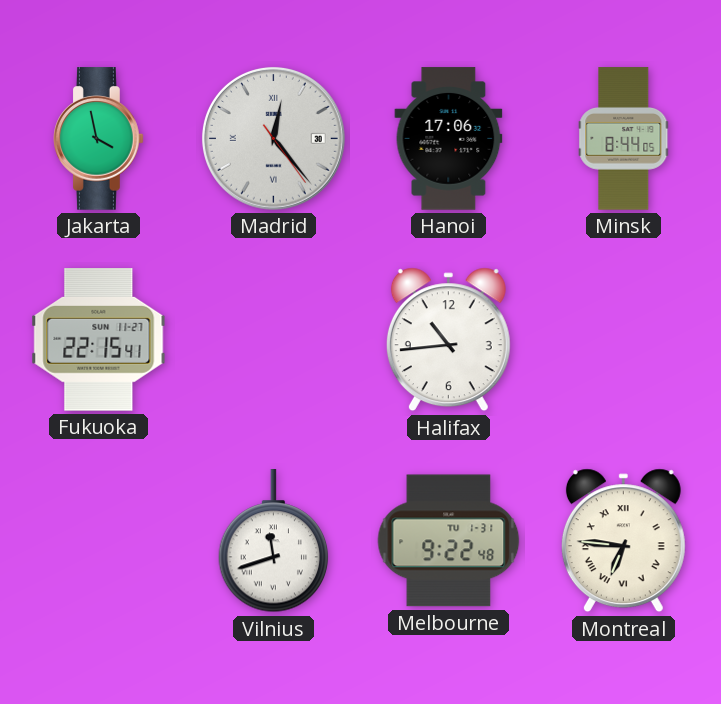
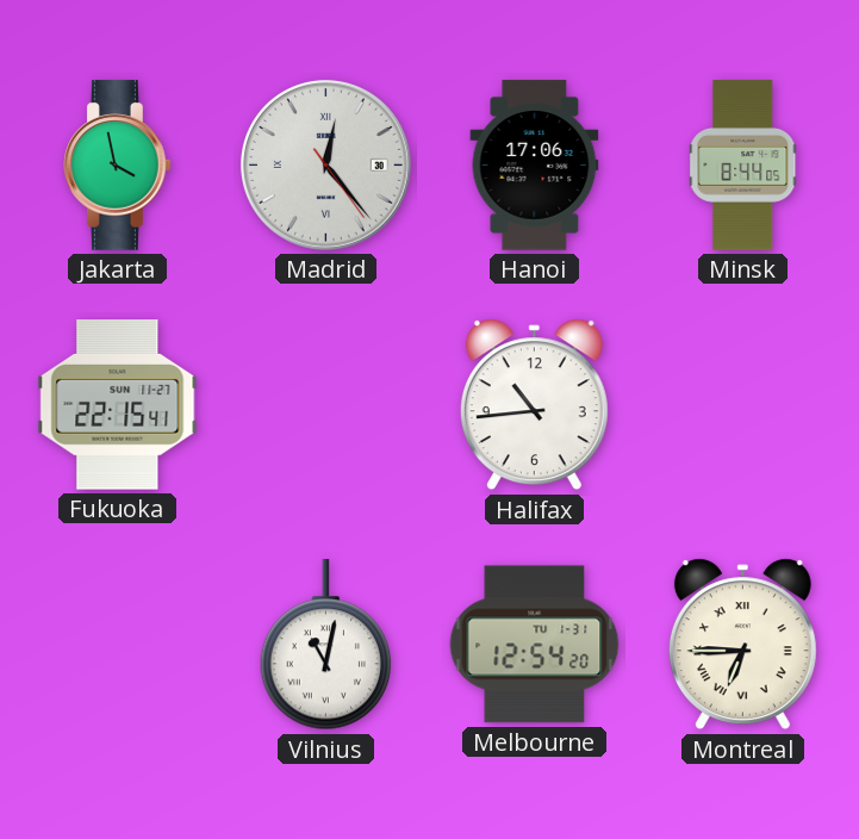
Vilnius: 11:42 -> 11:02 (326, 645)
Melbourne: 9:22 -> 12:54 (535, 645)
Montreal: 6:46 -> 6:45 (742, 645)
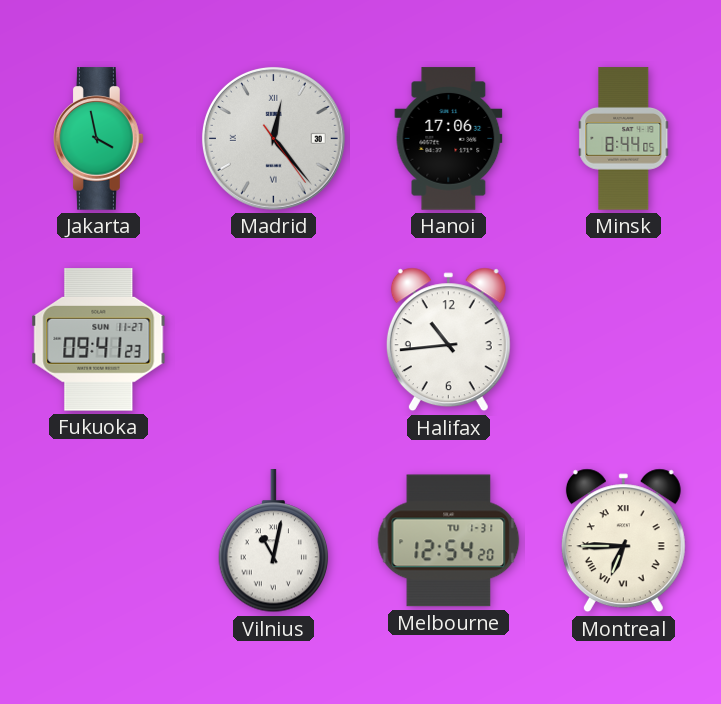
Fukuoka: 22:15 -> 09:41 (99, 340)
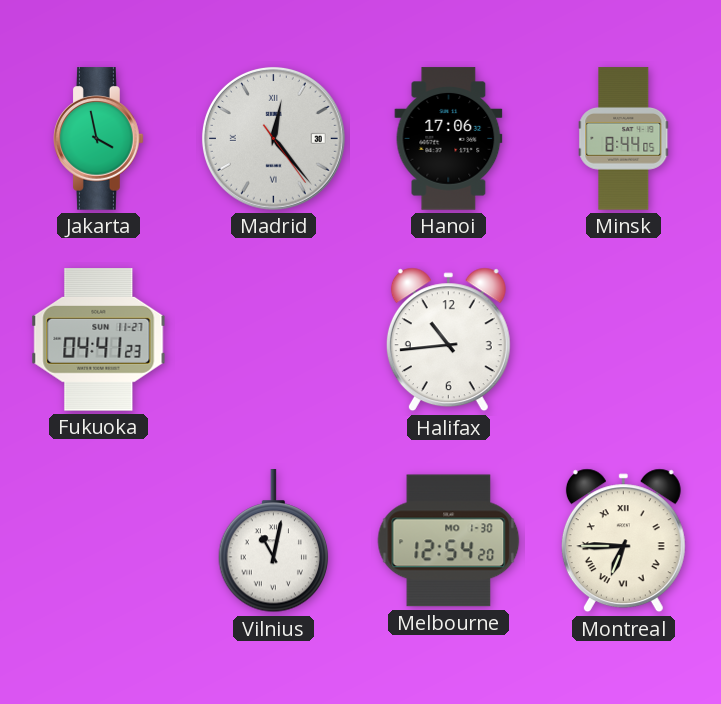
Fukuoka: 09:41 -> 04:41 (99, 340)
Melbourne date: TU 1-31 -> MO 1-30 (449, 541)
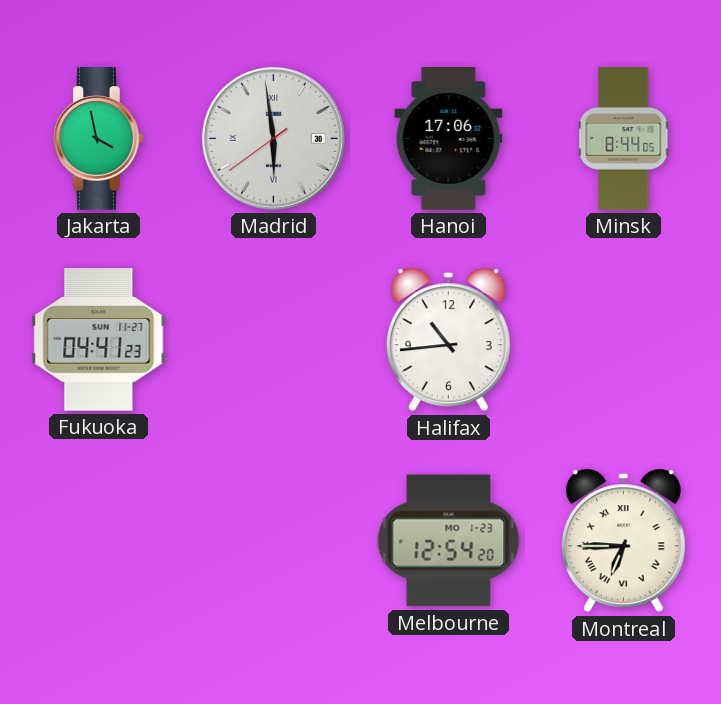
Madrid: 12:23 -> 5:58 (274, 139)
Vilnius: 11:02 -> none (274, 541)
Melbourne date: MO 1-30 -> MO 1-23 (449, 541)
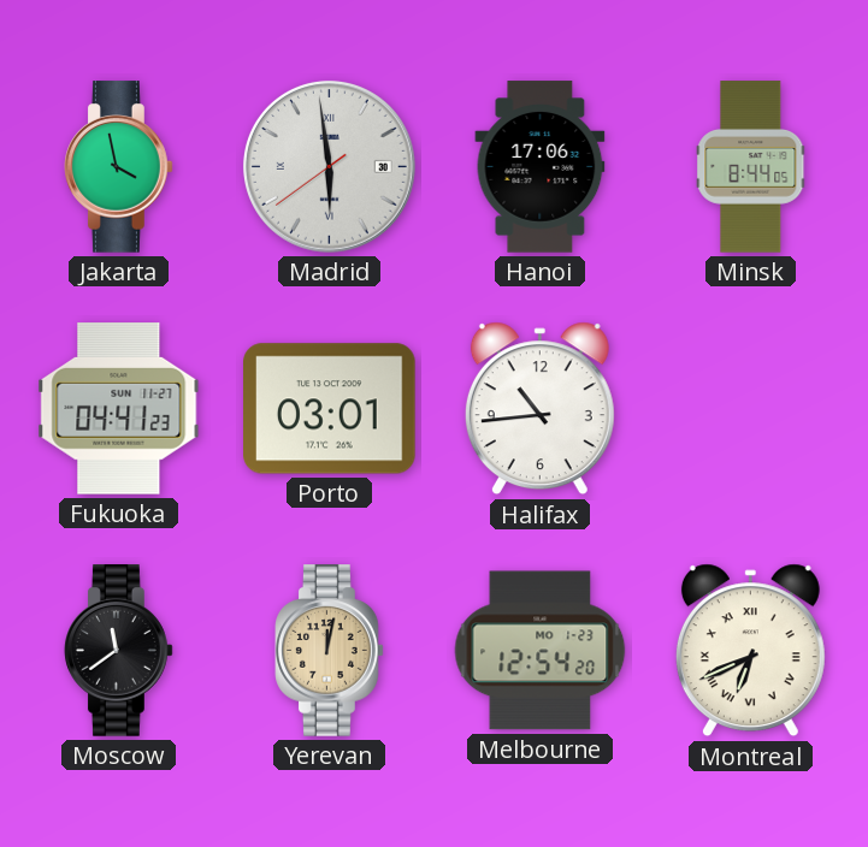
Porto: none -> 03:01 (330, 409)
Moscow: none -> 11:39 (119, 651)
Yerevan: none -> 12:02 (330, 651)
Montreal: 6:45 -> 6:41 (750, 651)
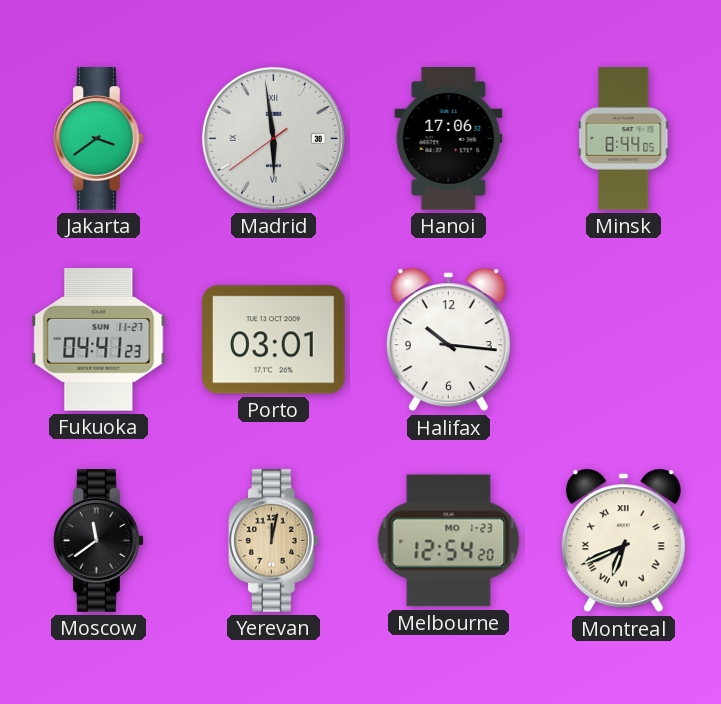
Jakarta: 3:58 -> 3:39 (99, 139)
Halifax: 10:44 -> 10:16 (448, 340)
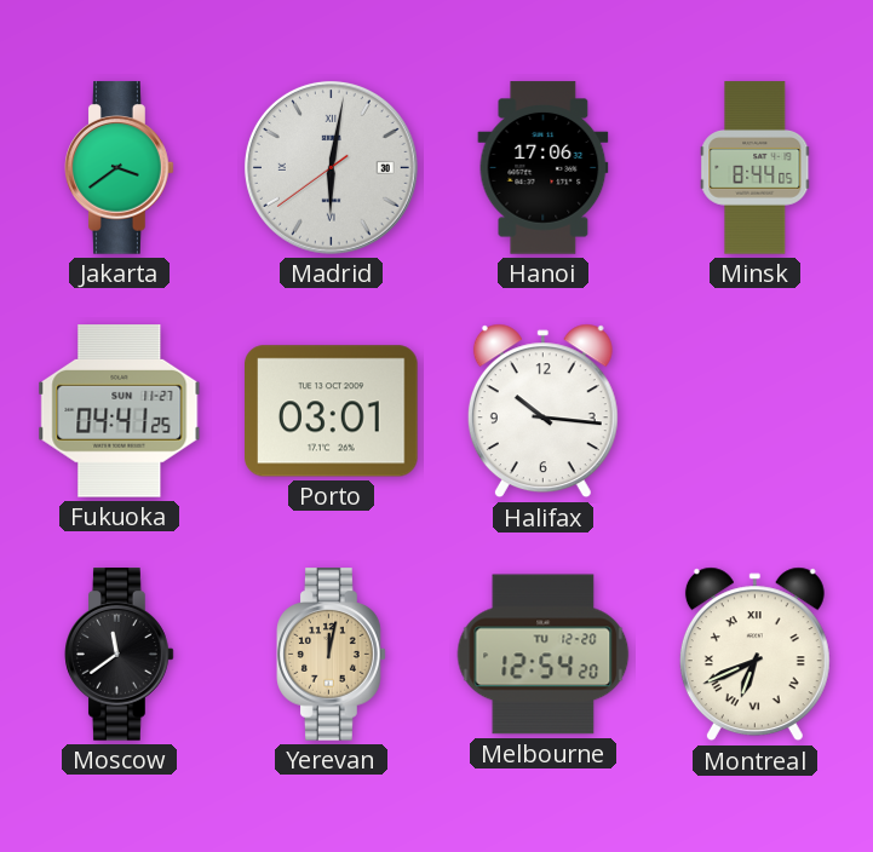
Madrid: 5:58 -> 6:01 (332, 168)
Fukuoka: 04:41:23 -> 04:41:25 (120, 411)
Melbourne date: MO 1-23 -> TU 12-20 (544, 655)
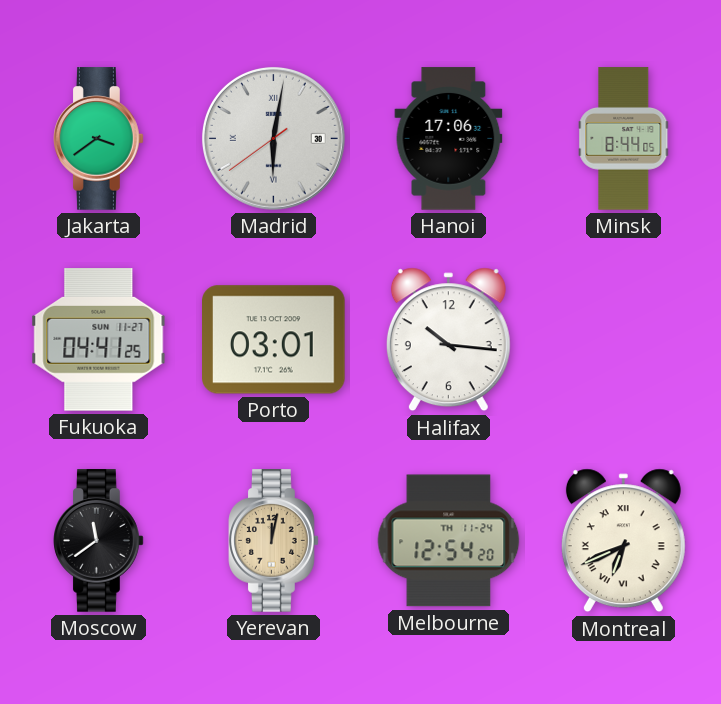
Melbourne date: TU 12-20 -> TH 11-24 (449, 541)
